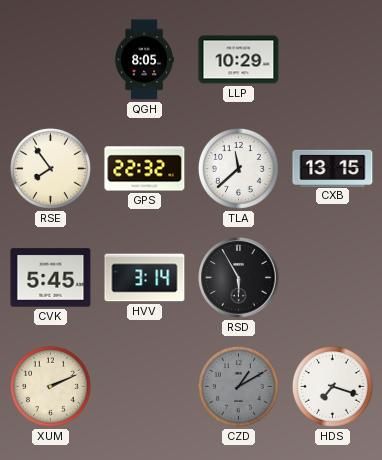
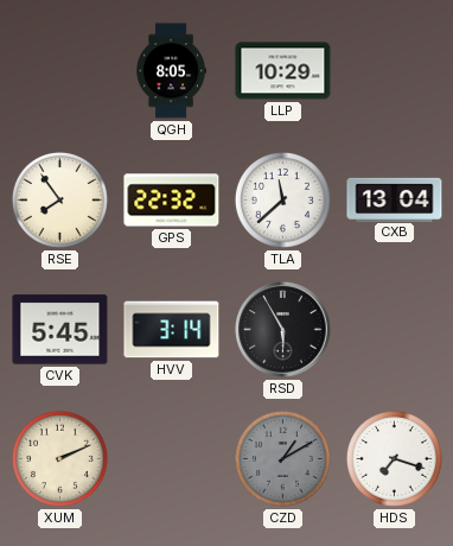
CXB: 13:15 -> 13:04 (395, 199)
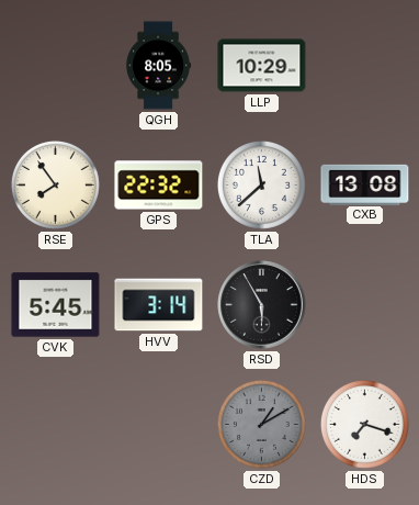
CXB: 13:04 -> 13:08 (365, 184)
XUM: 2:11 -> none (59, 458)
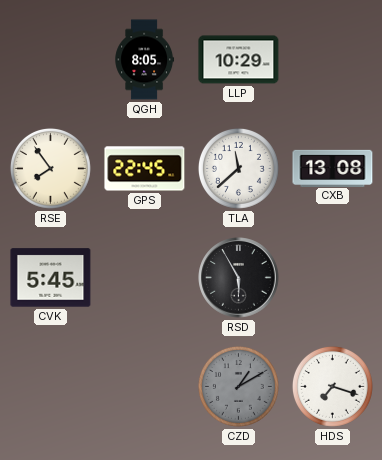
GPS: 22:32 -> 22:45 (145, 169)
HVV: 3:14 -> none (159, 305)
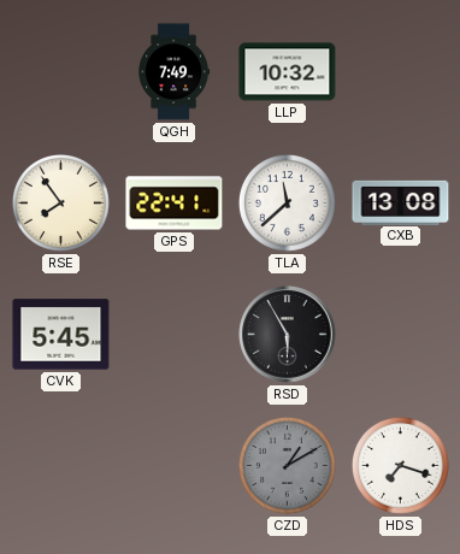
QGH: 8:05 -> 7:49 (175, 72)
LLP: 10:29 -> 10:32 (288, 72)
GPS: 22:45 -> 22:41 (175, 204)
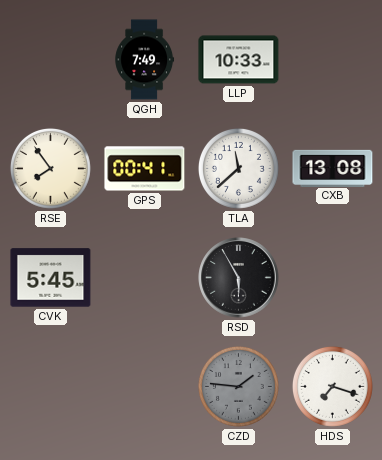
LLP: 10:32 -> 10:33 (239, 60)
GPS: 22:41 -> 00:41 (145, 169)
CZD: 1:10 -> 1:46 (238, 386)
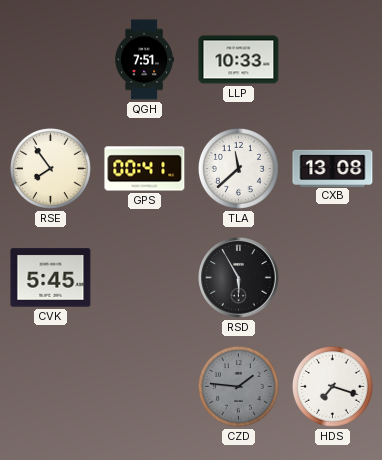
QGH: 7:49 -> 7:51 (145, 60)
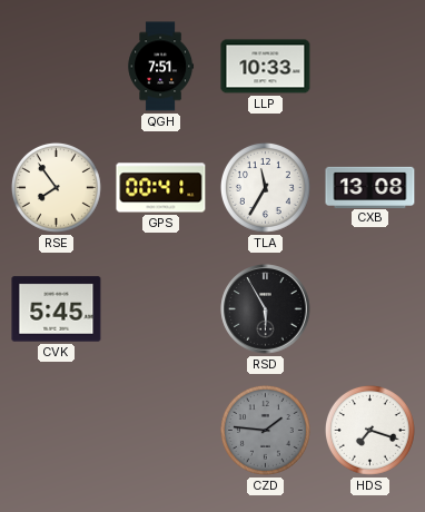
TLA: 11:38 -> 11:35 (265, 187)
